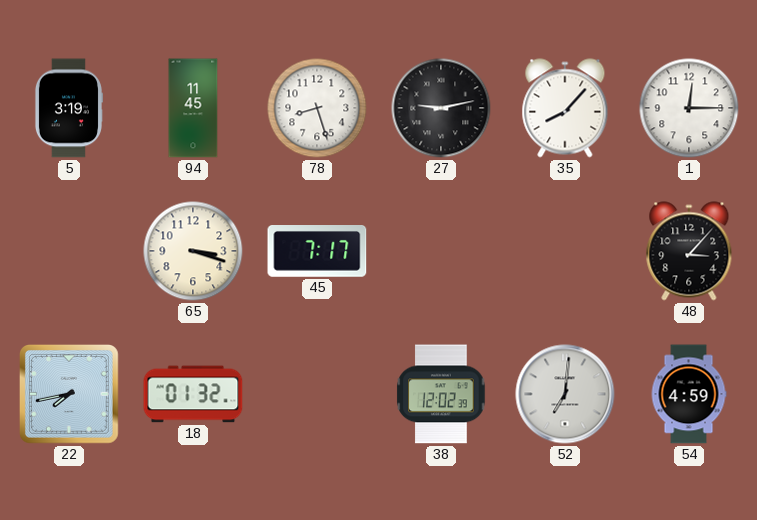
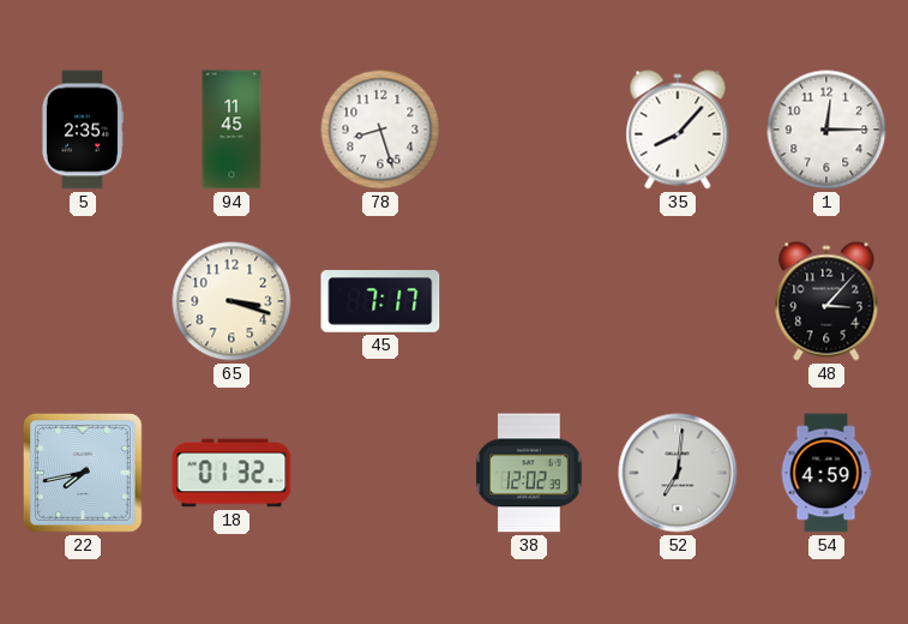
5: 3:19 -> 2:35 (82, 130)
27: 9:13 -> none (441, 108)
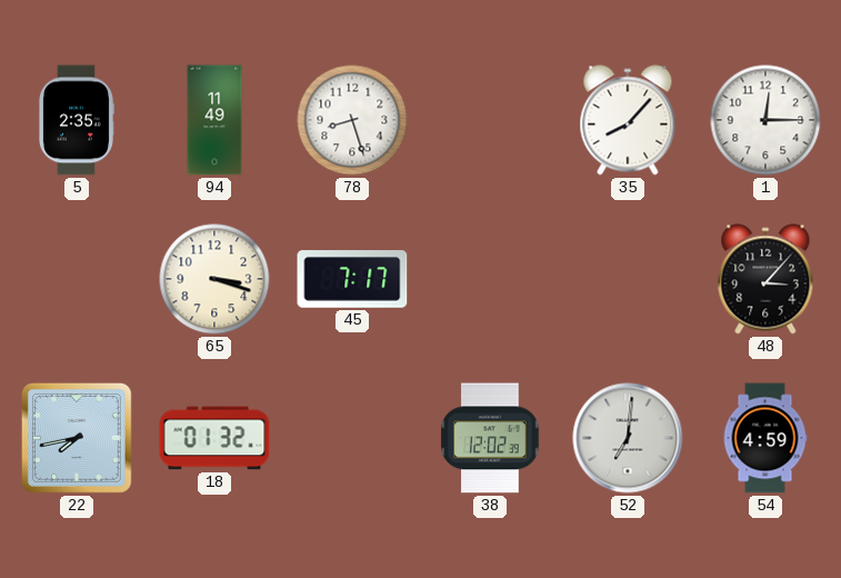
94: 11:45 -> 11:49 (214, 120)
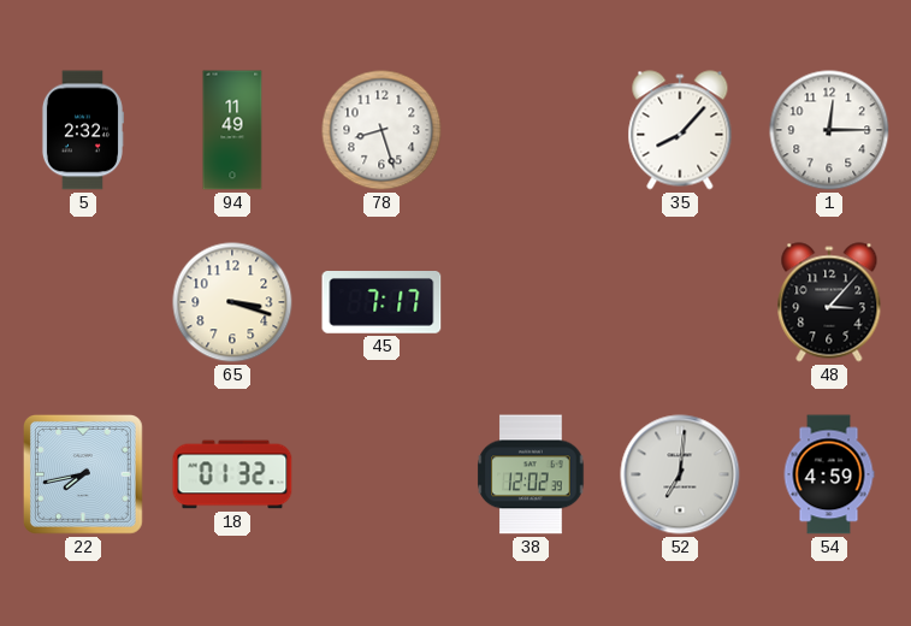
5: 2:35 -> 2:32 (82, 130)
